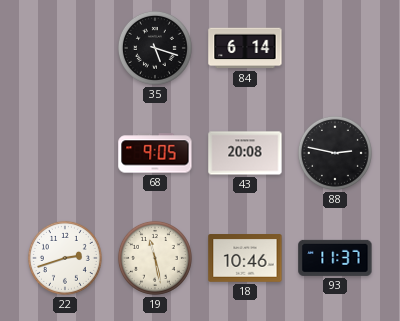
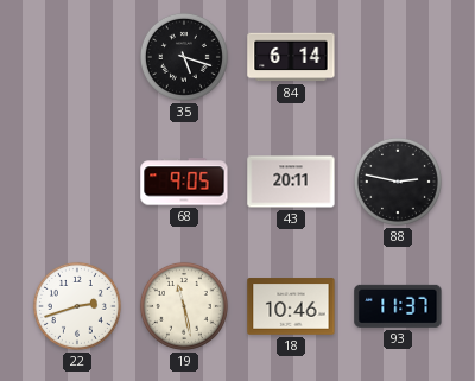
43: 20:08 -> 20:11 (291, 182)
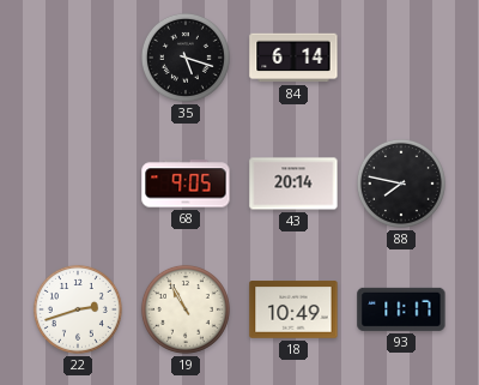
43: 20:11 -> 20:14 (293, 184)
88: 2:47 -> 7:47 (401, 184)
19: 11:28 -> 10:55 (186, 309)
18: 10:46 -> 10:49 (293, 309)
93: 11:37 -> 11:17 (401, 309)
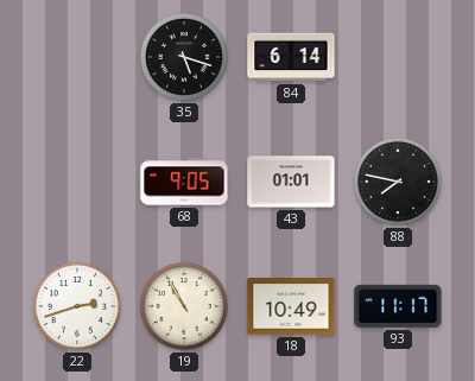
43: 20:14 -> 01:01 (291, 182)
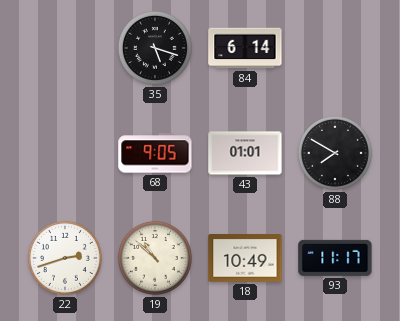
88: 7:47 -> 7:50 (335, 153)
19: 10:55 -> 10:52 (155, 258)
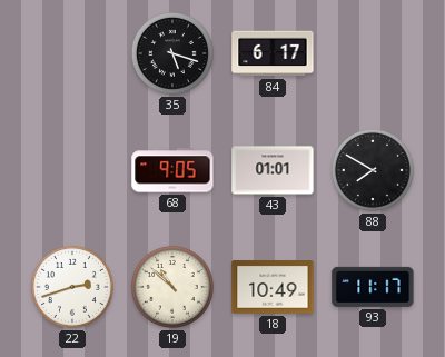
84: 6:14 -> 6:17 (273, 53)
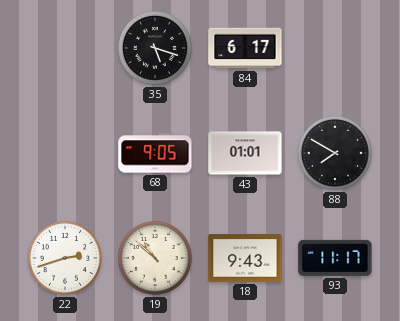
18: 10:49 -> 9:43 (245, 258)
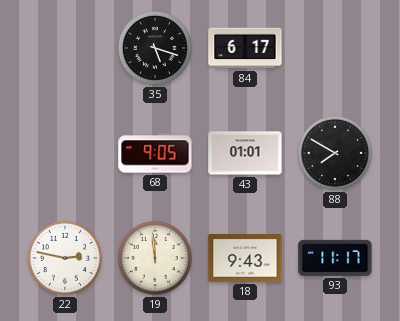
22: 2:42 -> 2:47 (65, 258)
19: 10:52 -> 11:59 (155, 258)
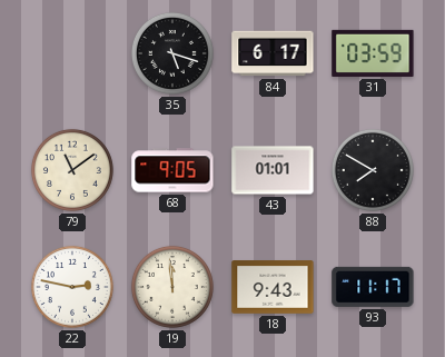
31: none -> 03:59 (373, 53)
79: none -> 11:09 (72, 170)
